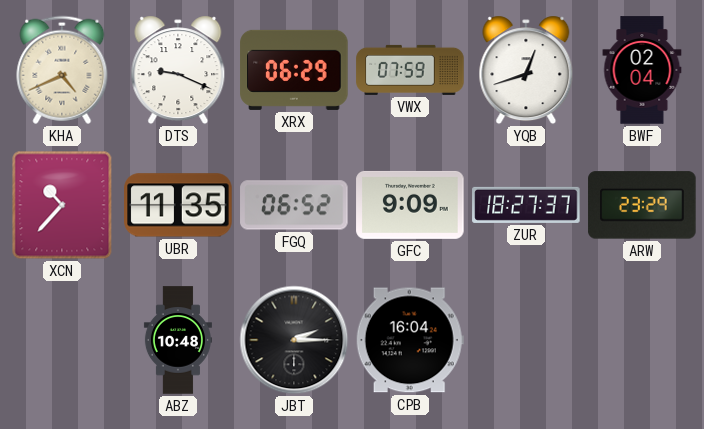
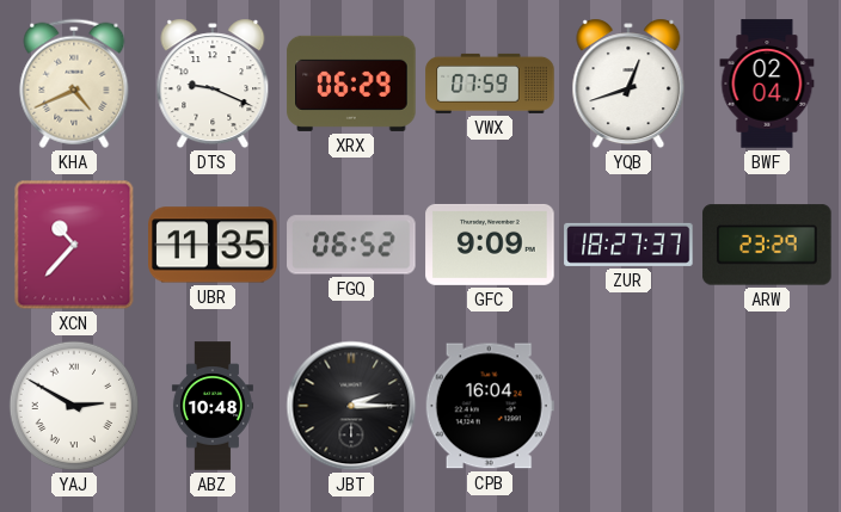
YAJ: none -> 2:50 (74, 406)
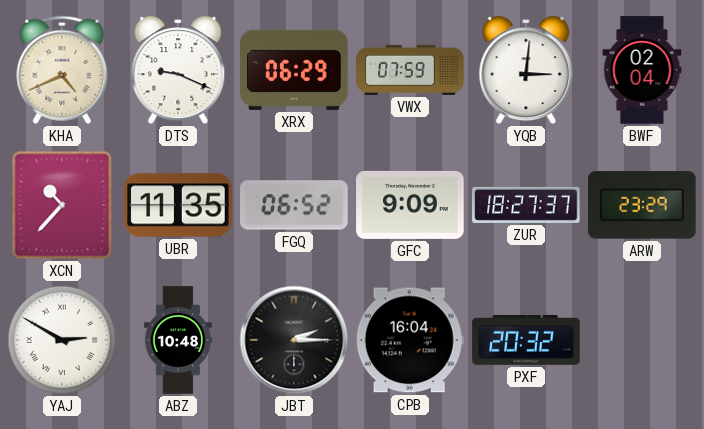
YQB: 12:42 -> 3:01 (526, 70)
PXF: none -> 20:32 (526, 340)
